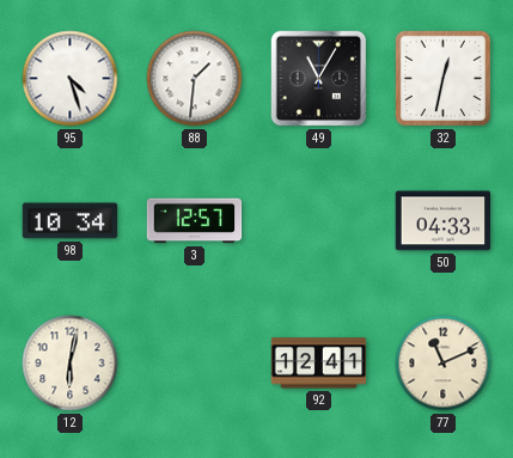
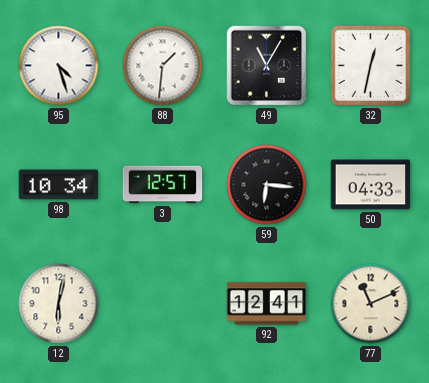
59: none -> 6:16 (267, 185)
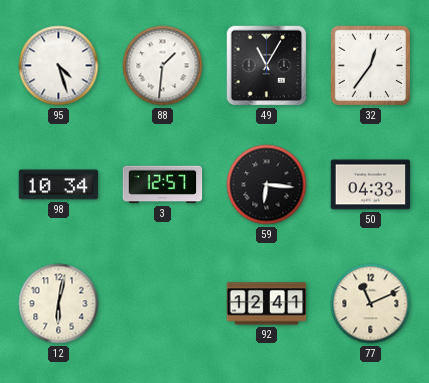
32: 12:32 -> 12:36 (370, 65)
